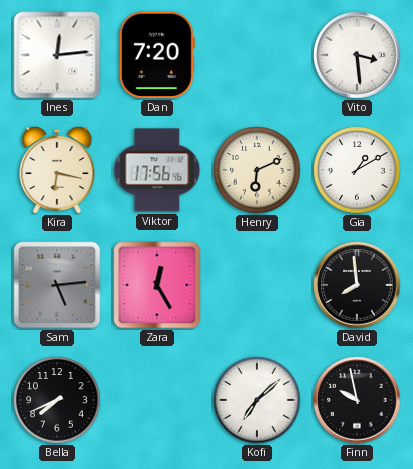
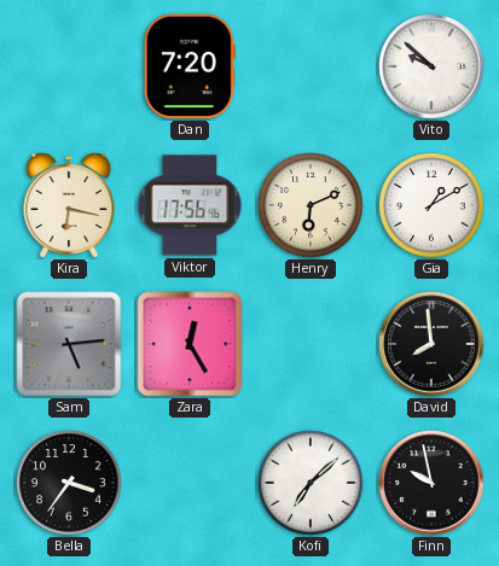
Ines: 12:14 -> none (57, 55)
Vito: 3:29 -> 9:52 (431, 66)
Bella: 7:41 -> 3:36 (69, 483)
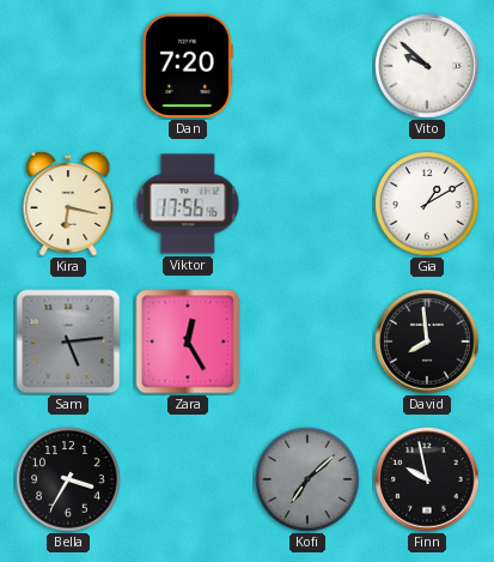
Henry: 6:11 -> none (311, 205)
Bella: 3:36 -> 3:35 (68, 479)
Kofi dial: white -> grey (307, 479)
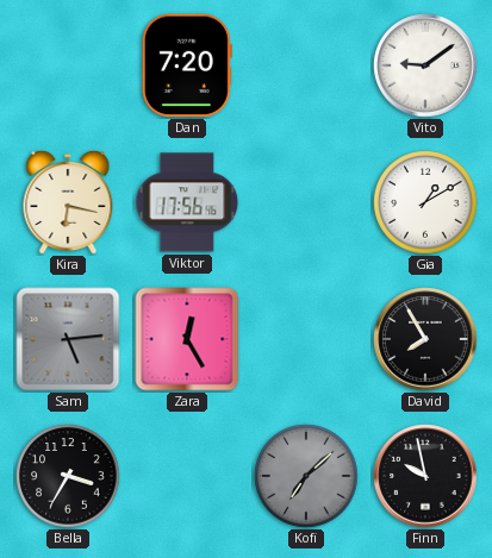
Vito: 9:52 -> 9:09 (425, 65)
David: 7:59 -> 7:55 (425, 339)
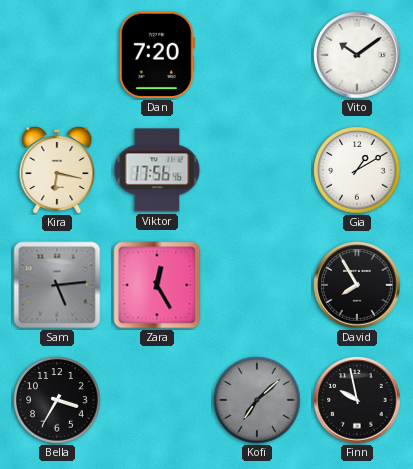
Vito: 9:09 -> 10:09 (357, 55)
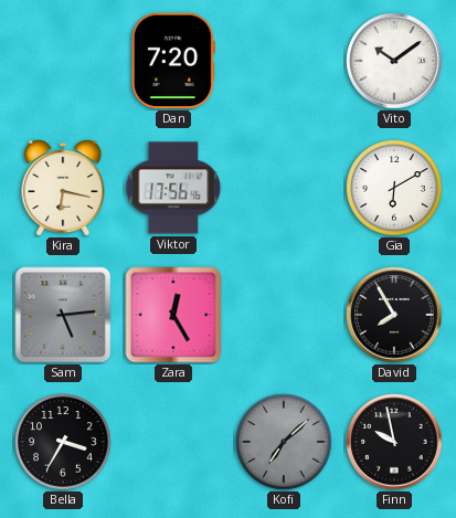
Gia: 1:10 -> 6:10 (394, 188)
